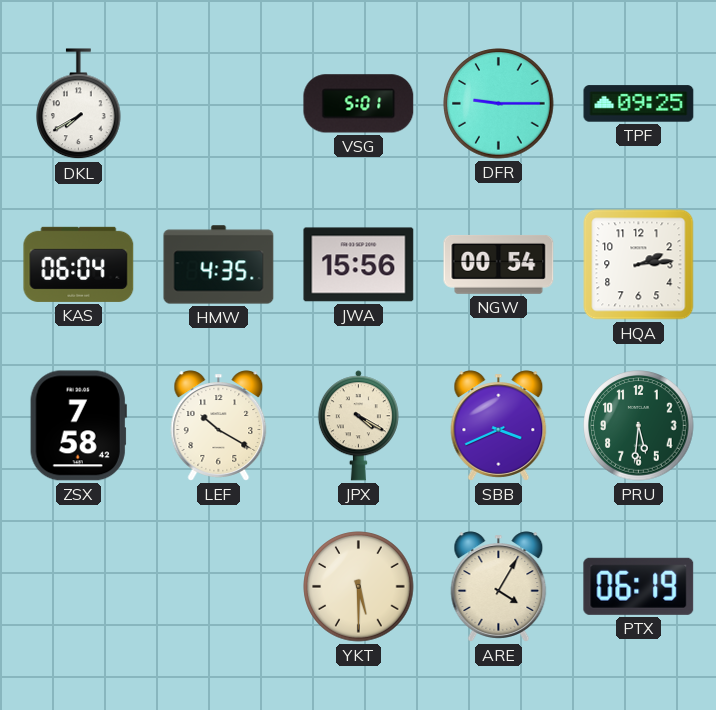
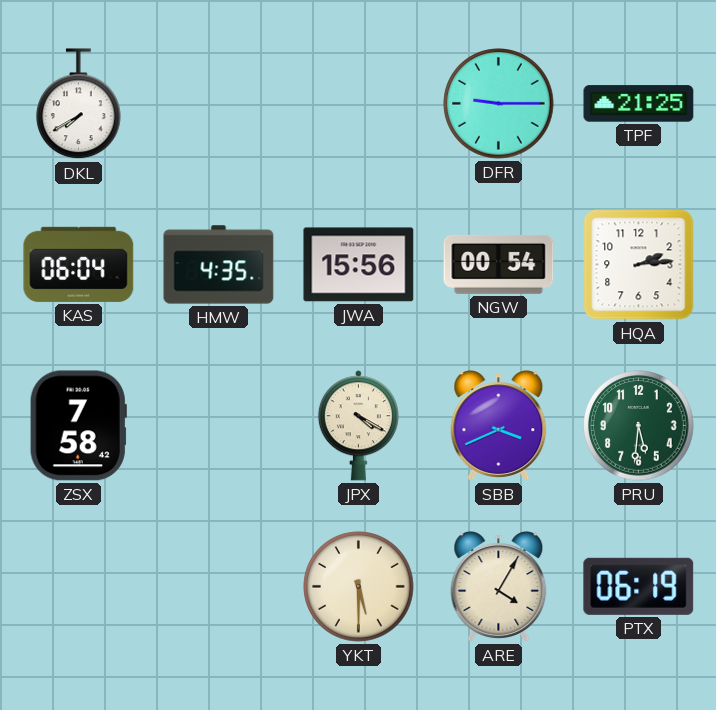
VSG: 5:01 -> none (359, 104)
TPF: 09:25 -> 21:25 (639, 104)
LEF: 10:20 -> none (219, 426)
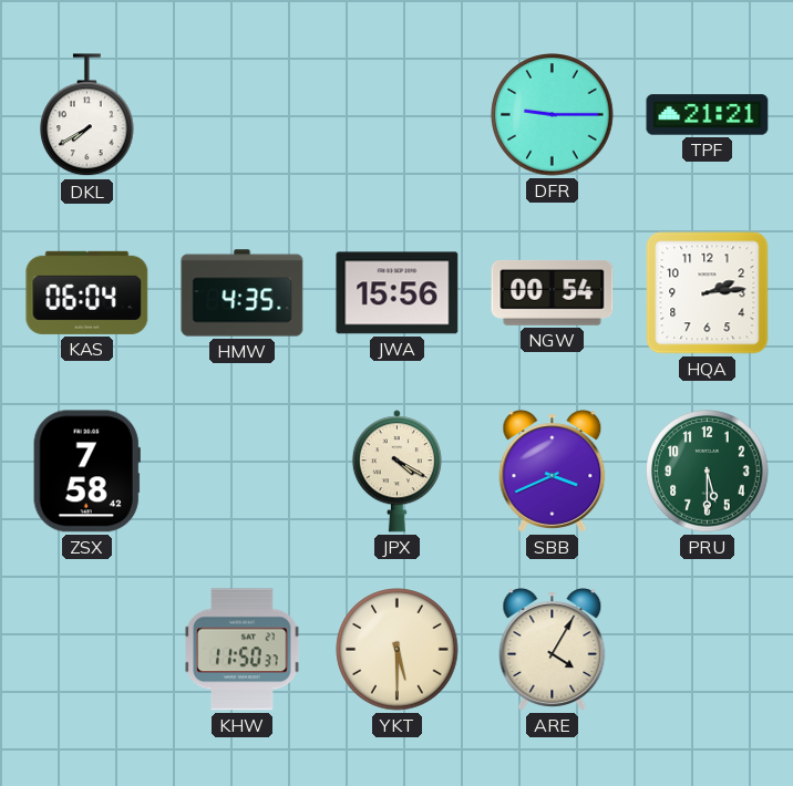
TPF: 21:25 -> 21:21 (708, 115)
PRU: 5:31 -> 5:30 (708, 472)
KHW: none -> 11:50 (243, 650)
PTX: 06:19 -> none (639, 586)
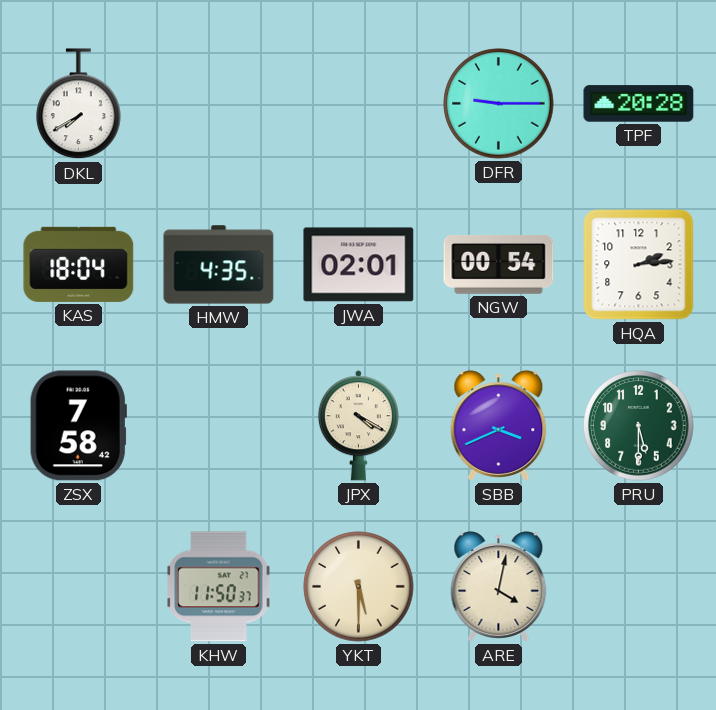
TPF: 21:21 -> 20:28 (639, 104)
KAS: 06:04 -> 18:04 (79, 264)
JWA: 15:56 -> 02:01 (359, 265)
ARE: 4:05 -> 4:02 (499, 587)
